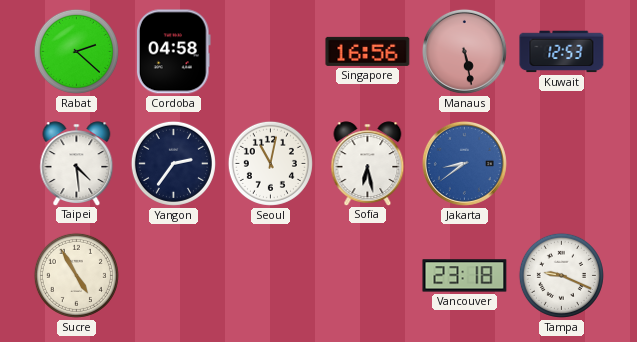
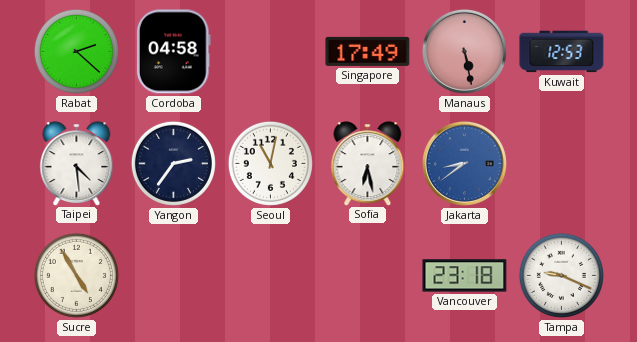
Singapore: 16:56 -> 17:49 (368, 51)
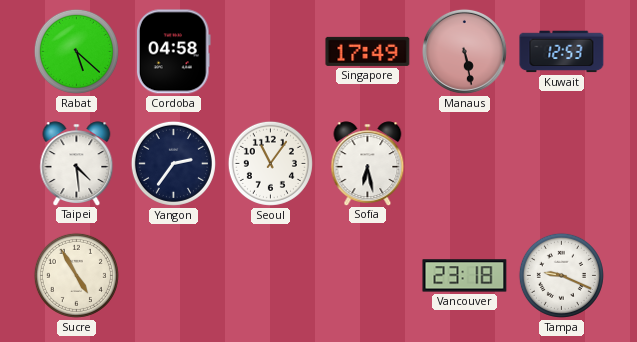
Rabat: 2:22 -> 5:22 (76, 51)
Seoul: 11:02 -> 11:06 (270, 163)
Jakarta: 8:39 -> none (464, 163)
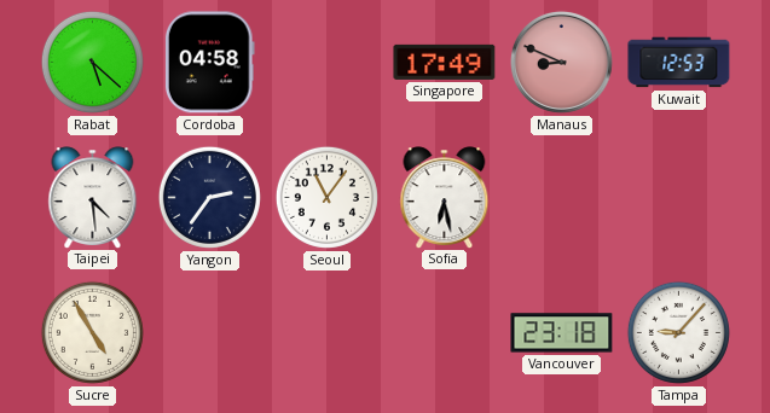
Manaus: 5:28 -> 8:49 (561, 62)
Tampa: 9:19 -> 9:07 (678, 332)
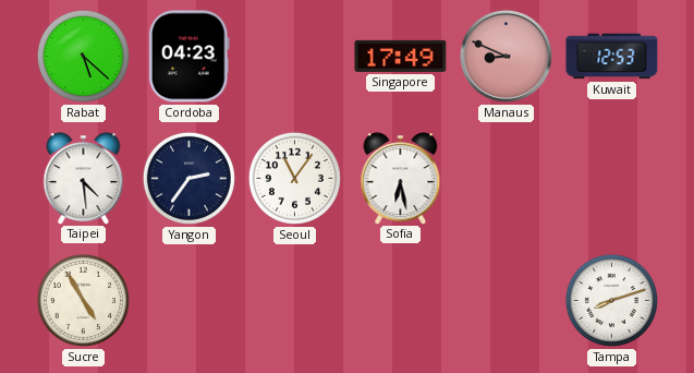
Cordoba: 04:58 -> 04:23 (188, 57)
Vancouver: 23:18 -> none (562, 333)
Tampa: 9:07 -> 8:12 (611, 300)
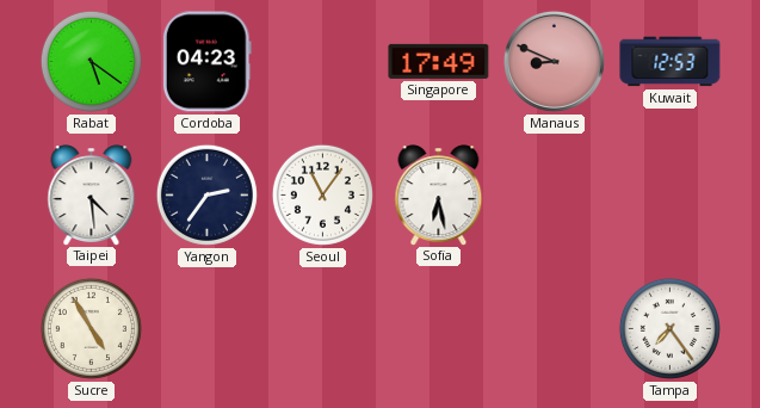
Rabat: 5:22 -> 5:21 (91, 61)
Tampa: 8:12 -> 7:24 (669, 328)
